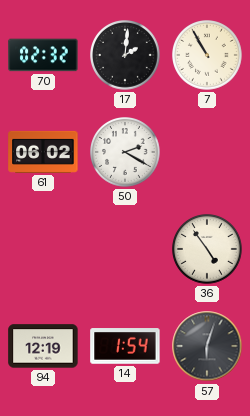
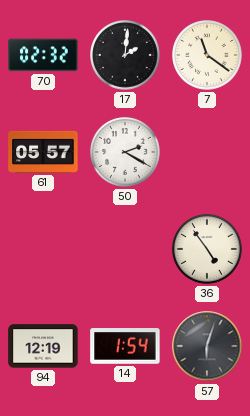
7: 10:55 -> 11:21 (208, 56)
61: 06:02 -> 05:57 (43, 152)
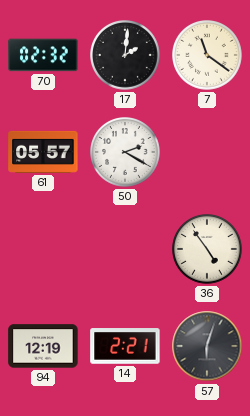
14: 1:54 -> 2:21 (125, 346)
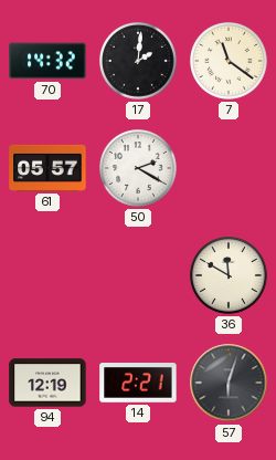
70: 02:32 -> 14:32 (47, 61)
36: 4:54 -> 11:50 (230, 276)
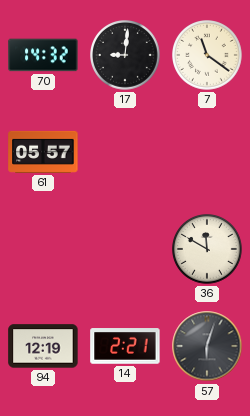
17: 2:01 -> 9:01 (126, 56)
50: 2:20 -> none (139, 169)
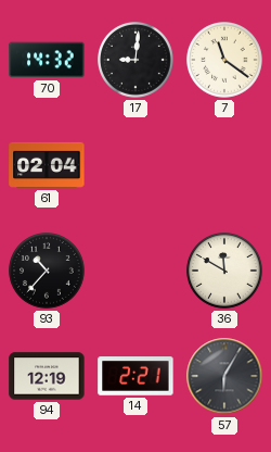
61: 05:57 -> 02:04 (47, 165)
93: none -> 10:37 (48, 272)
57: 6:03 -> 6:05 (224, 376)
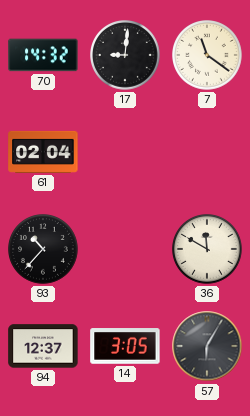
94: 12:19 -> 12:37 (43, 346)
14: 2:21 -> 3:05 (125, 346)
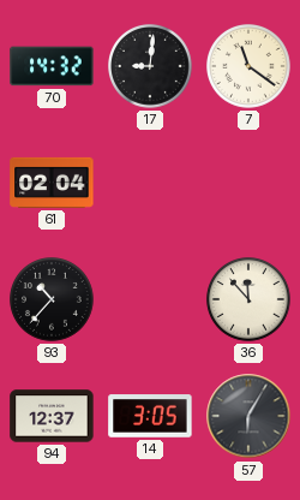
36: 11:50 -> 11:53 (250, 300)
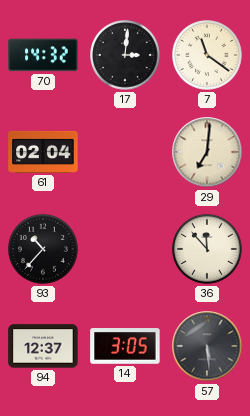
17: 9:01 -> 3:01 (126, 56)
29: none -> 7:01 (207, 152)
57: 6:05 -> 5:29 (207, 346)
